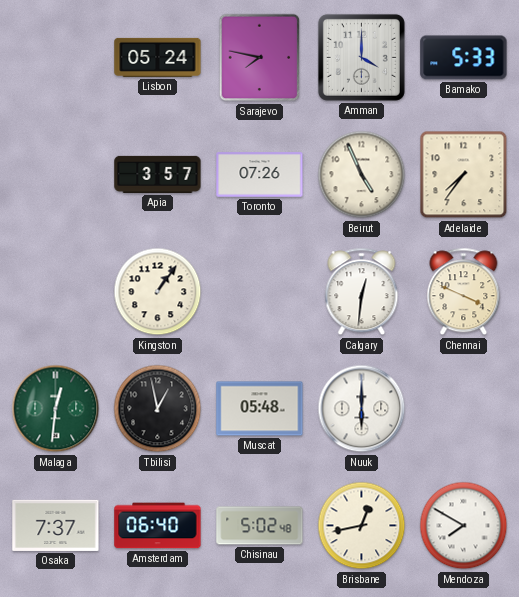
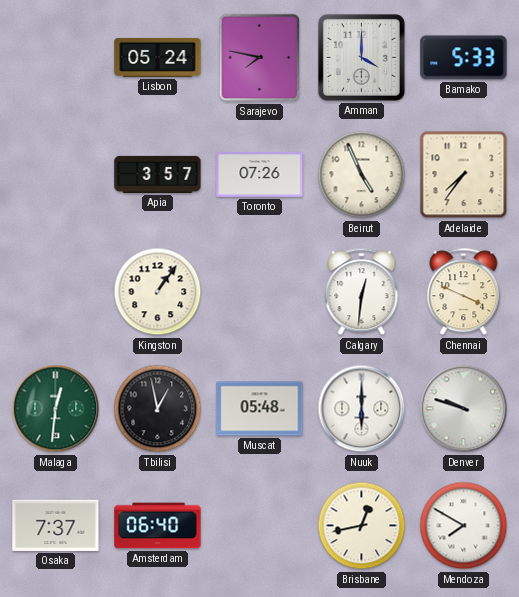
Denver: none -> 9:48 (464, 409)
Chisinau: 5:02 -> none (260, 526)
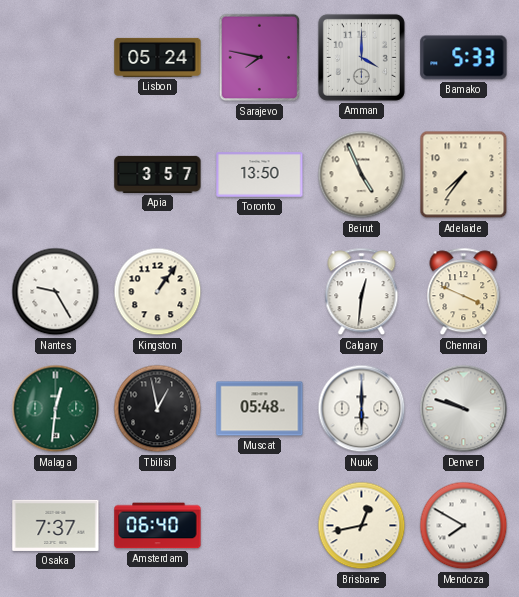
Toronto: 07:26 -> 13:50 (260, 175)
Nantes: none -> 9:25 (56, 292)
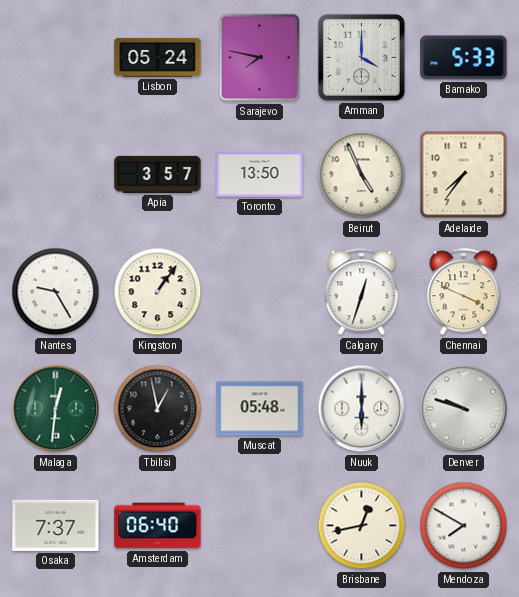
Calgary: 12:31 -> 12:33 (362, 292)
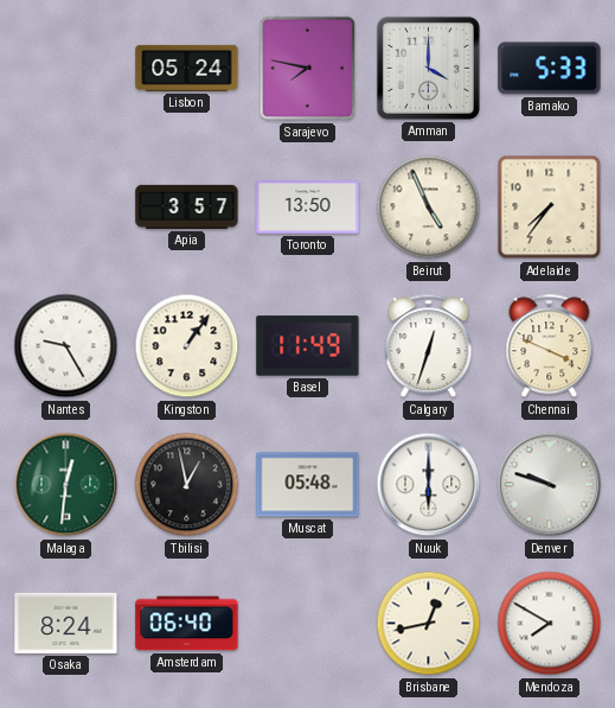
Basel: none -> 11:49 (308, 346)
Osaka: 7:37 -> 8:24 (66, 623)
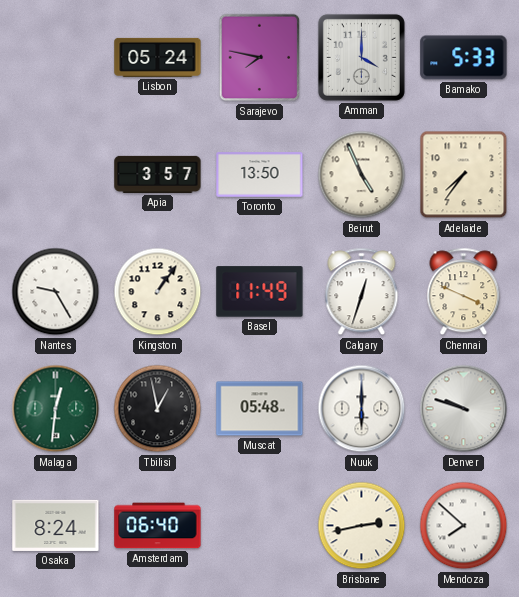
Brisbane: 12:43 -> 2:43 (362, 526)
Mendoza: 7:50 -> 7:52 (464, 526)
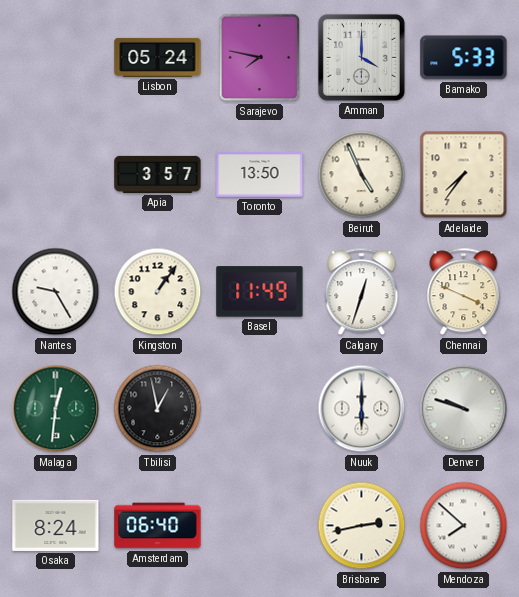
Muscat: 05:48 -> none (260, 409)
